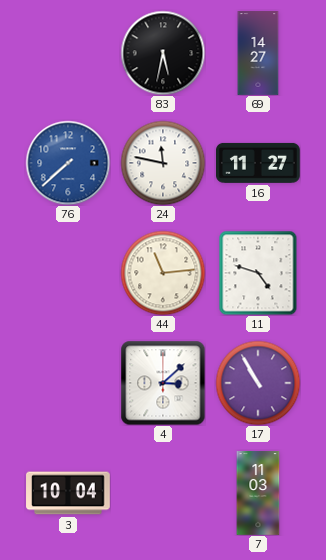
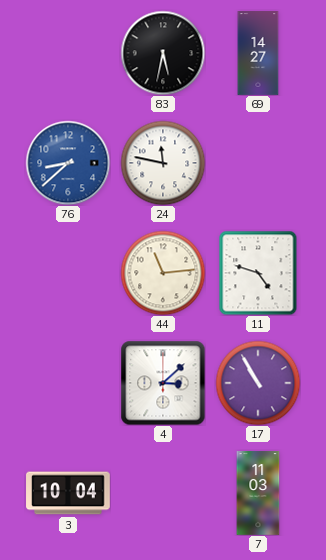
76: 7:38 -> 8:38 (68, 163)
16: 11:27 -> none (259, 163)
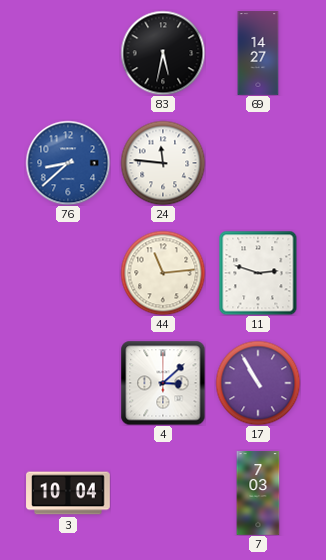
24: 11:47 -> 11:46 (163, 163)
11: 4:48 -> 2:48 (258, 273)
7: 11:03 -> 7:03 (258, 493)
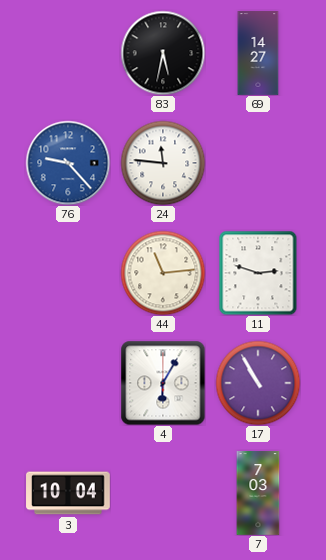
76: 8:38 -> 9:23 (68, 163)
4: 3:08 -> 6:05 (163, 383)
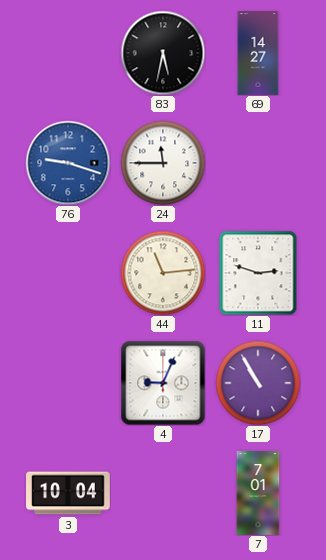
76: 9:23 -> 9:18 (68, 163)
24: 11:46 -> 11:45 (163, 163)
4: 6:05 -> 9:04 (163, 383)
7: 7:03 -> 7:01 (258, 493)
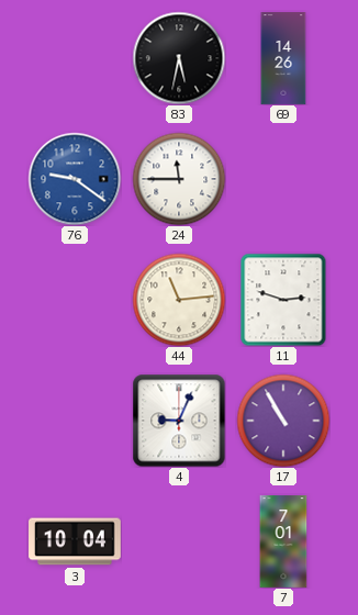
69: 14:27 -> 14:26 (283, 58)
76: 9:18 -> 9:21 (75, 179)
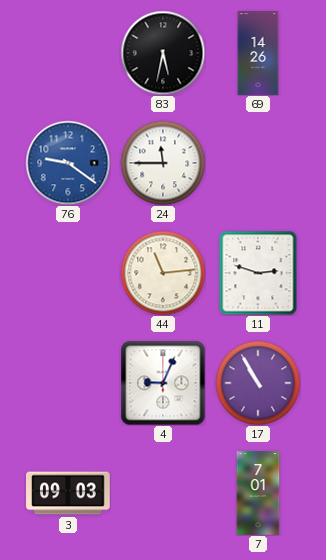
3: 10:04 -> 09:03 (68, 493)
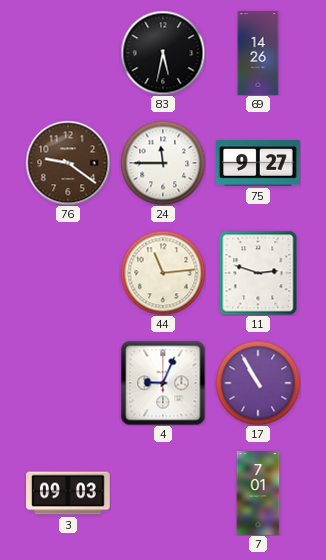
76 dial: blue -> brown (68, 163)
75: none -> 9:27 (258, 163)
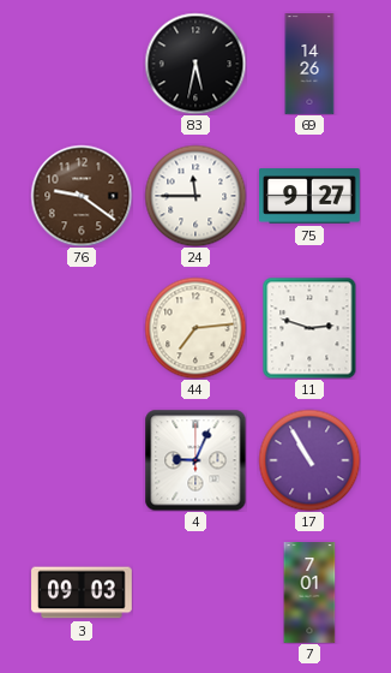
44: 11:14 -> 7:14 (195, 328)
